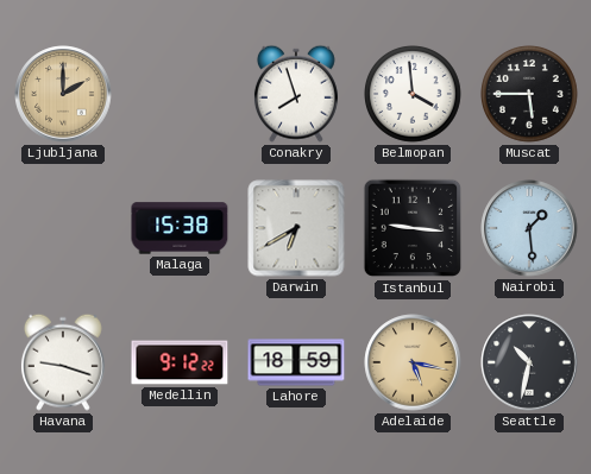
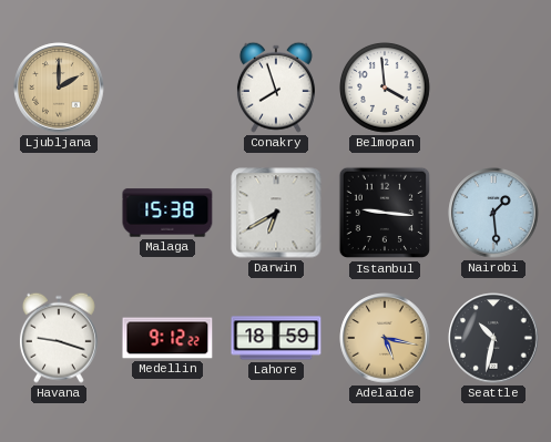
Muscat: 5:45 -> none (530, 95)
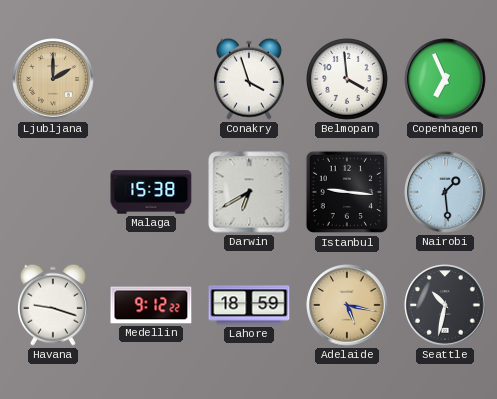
Conakry: 7:57 -> 3:57 (249, 79)
Copenhagen: none -> 6:56 (445, 79)
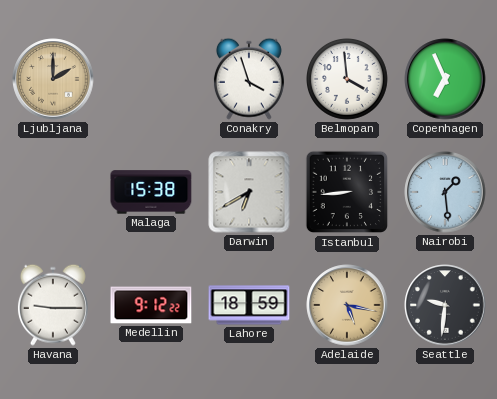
Istanbul: 9:16 -> 8:44 (347, 192)
Havana: 9:18 -> 9:15 (53, 305)
Seattle: 10:32 -> 9:31 (445, 305)
